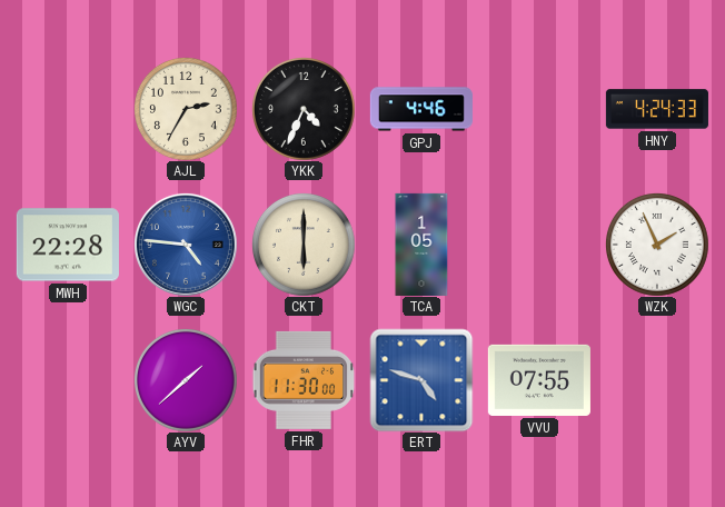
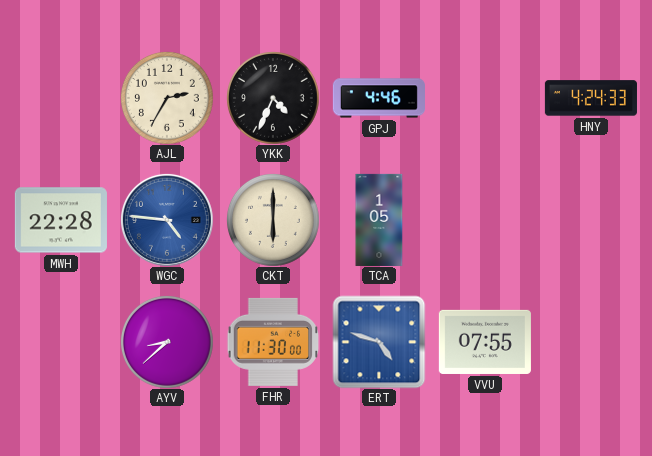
WZK: 1:56 -> none (657, 245)
AYV: 1:38 -> 8:38 (167, 342)
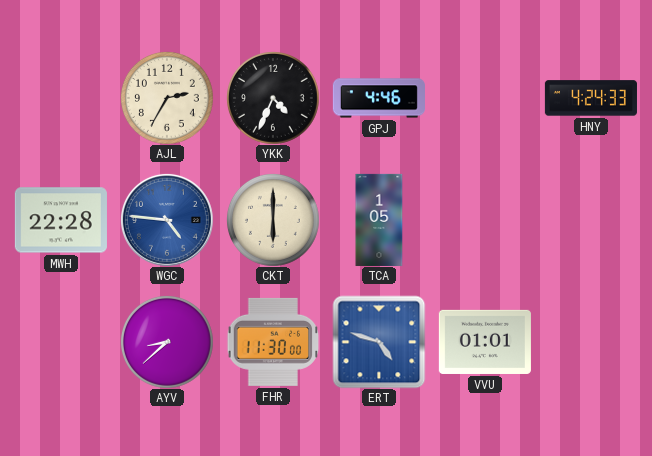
VVU: 07:55 -> 01:01 (485, 342)
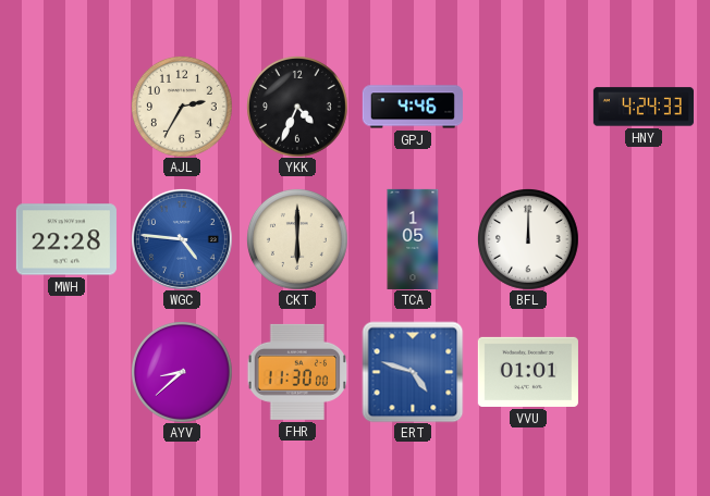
BFL: none -> 12:00 (528, 239)
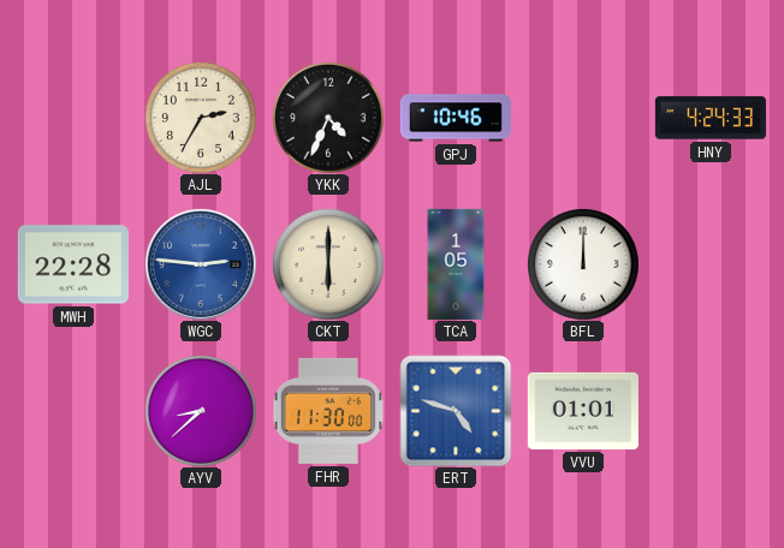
GPJ: 4:46 -> 10:46 (456, 118)
WGC: 4:46 -> 2:46 (201, 264)
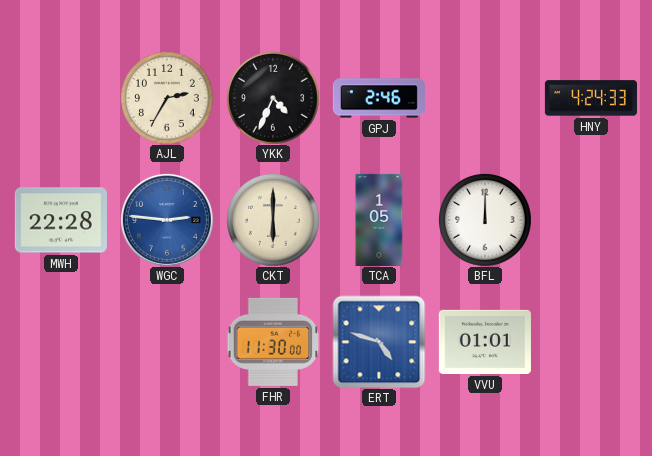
GPJ: 10:46 -> 2:46 (379, 98)
AYV: 8:38 -> none (201, 411)
